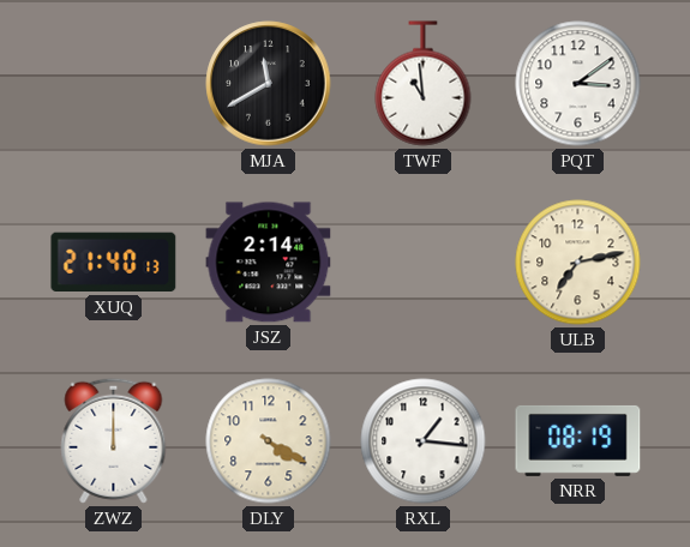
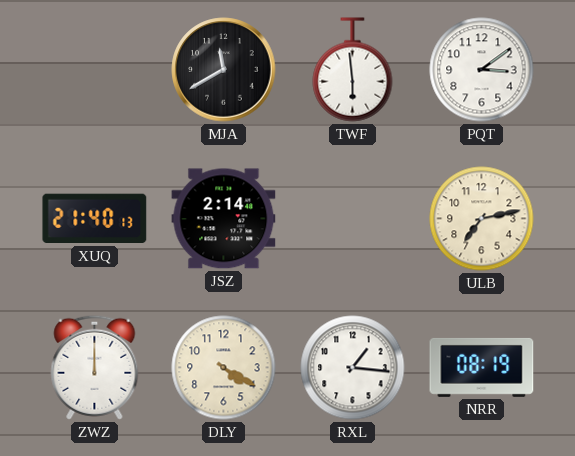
TWF: 10:59 -> 5:59 (353, 70)
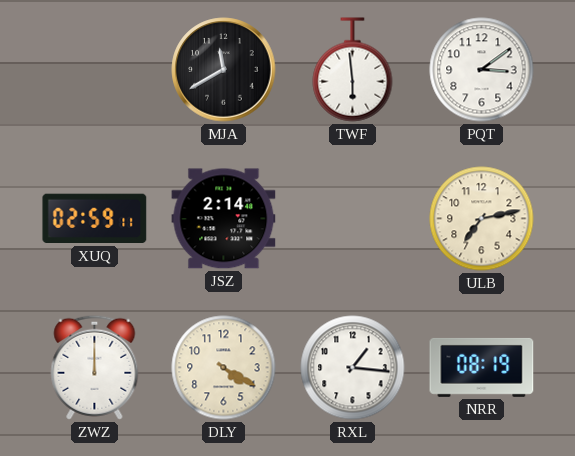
XUQ: 21:40 -> 02:59 (95, 219)
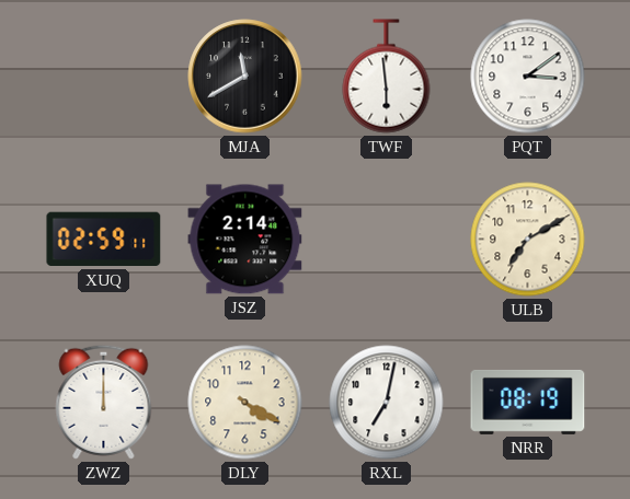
ULB: 7:13 -> 7:10 (528, 240)
RXL: 1:16 -> 7:02 (387, 403)
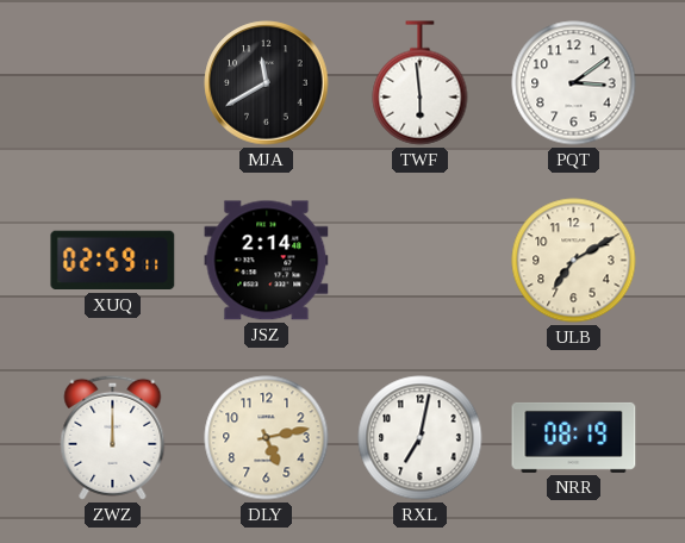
DLY: 4:20 -> 5:13 (267, 438)
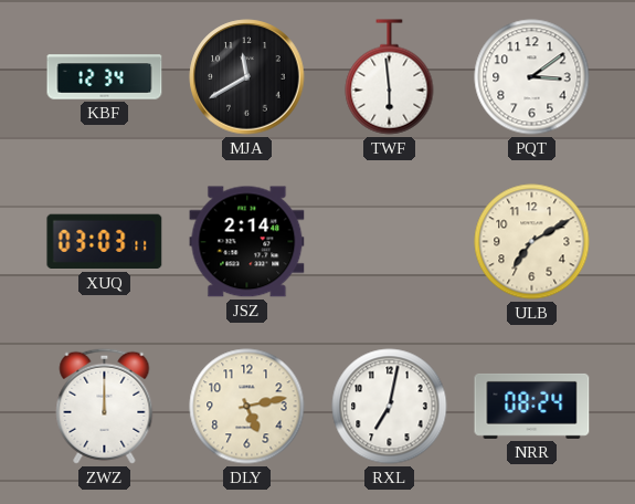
KBF: none -> 12:34 (105, 77)
XUQ: 02:59 -> 03:03 (105, 242)
NRR: 08:19 -> 08:24 (532, 406)
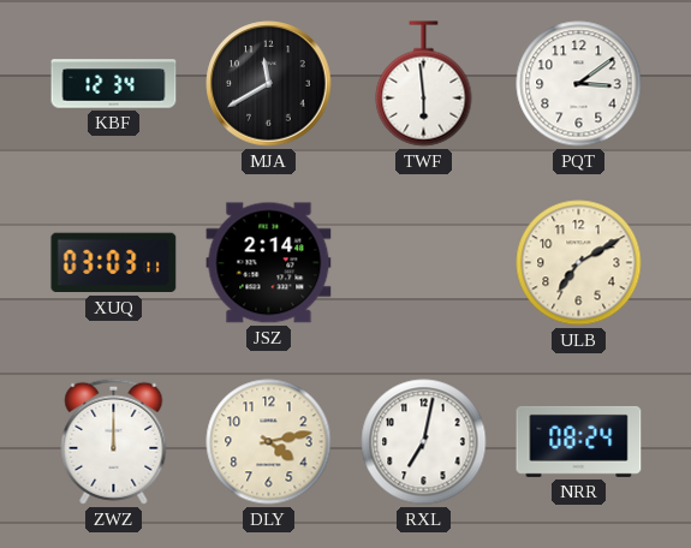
DLY: 5:13 -> 4:13 (269, 442)
